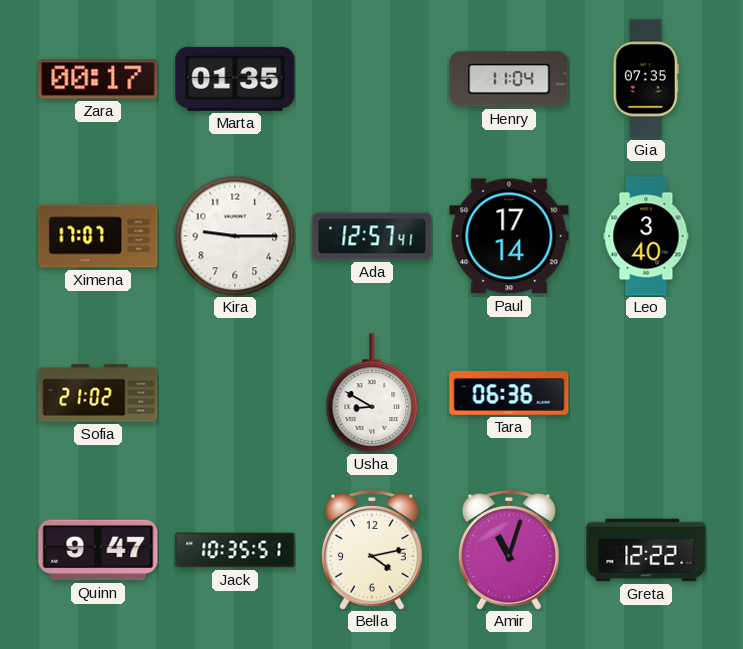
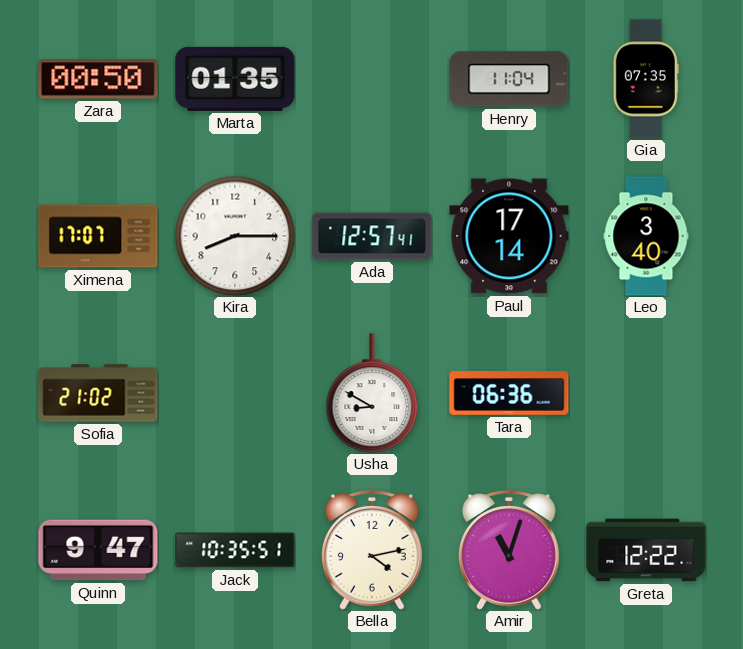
Zara: 00:17 -> 00:50 (98, 79)
Kira: 9:15 -> 8:15 (235, 236)
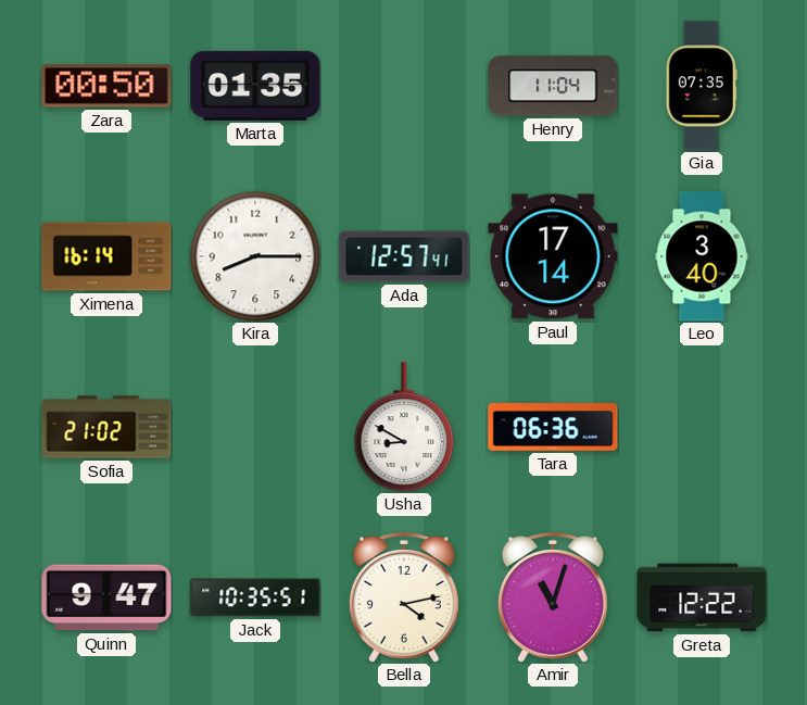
Ximena: 17:07 -> 16:14 (106, 256)
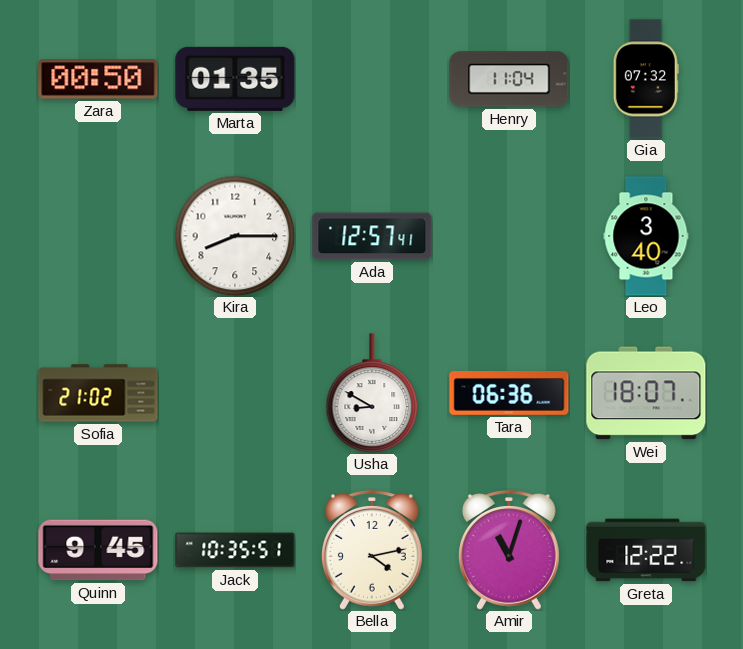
Gia: 07:35 -> 07:32 (646, 79)
Ximena: 16:14 -> none (106, 256)
Paul: 17:14 -> none (553, 256)
Wei: none -> 18:07 (646, 393)
Quinn: 9:47 -> 9:45 (98, 550)
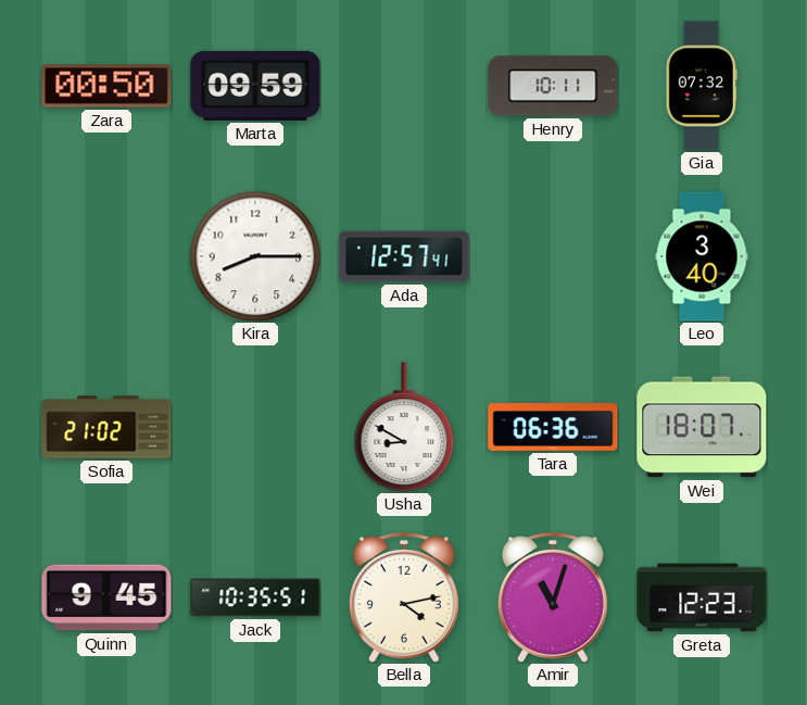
Marta: 01:35 -> 09:59 (255, 86)
Henry: 11:04 -> 10:11 (553, 86)
Greta: 12:22 -> 12:23 (702, 597)
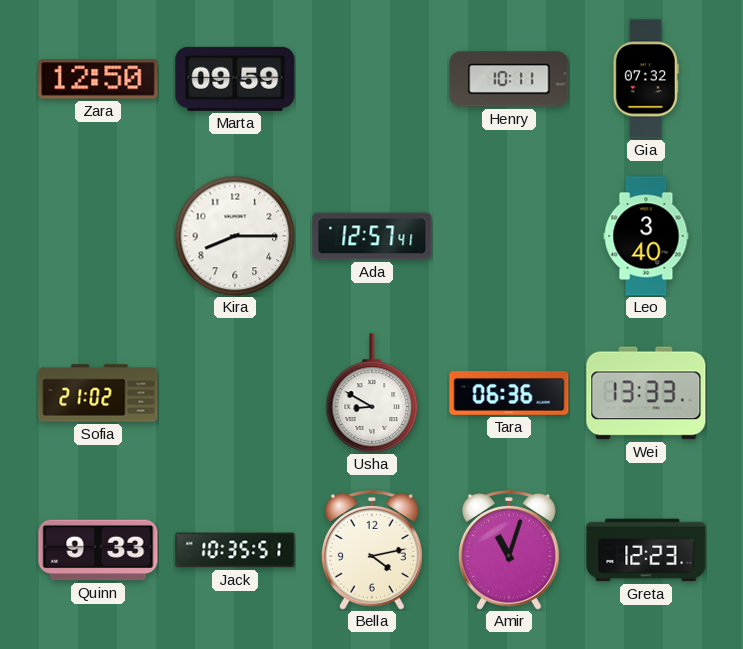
Zara: 00:50 -> 12:50 (98, 79)
Wei: 18:07 -> 13:33 (646, 393)
Quinn: 9:45 -> 9:33 (98, 550)
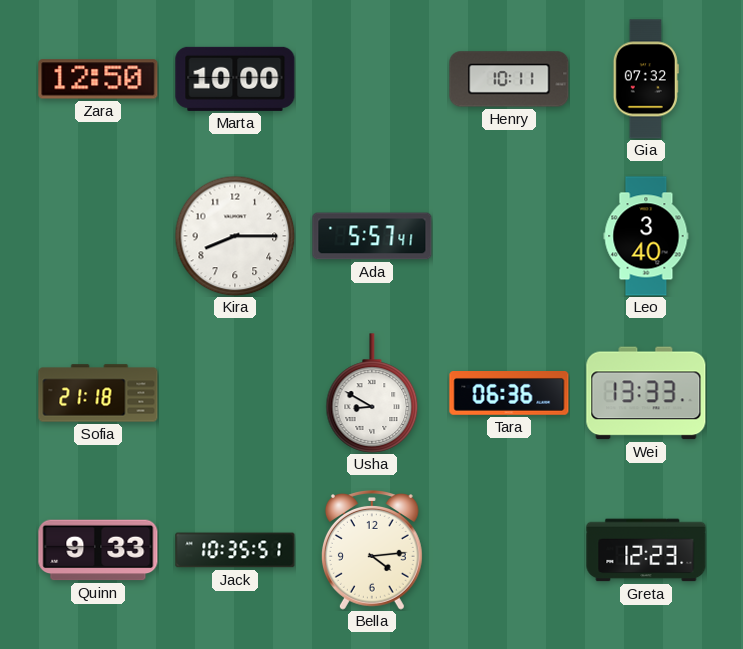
Marta: 09:59 -> 10:00 (235, 79)
Ada: 12:57 -> 5:57 (372, 236)
Sofia: 21:02 -> 21:18 (98, 393)
Bella: 4:13 -> 4:14 (372, 551)
Amir: 11:03 -> none (509, 551)
